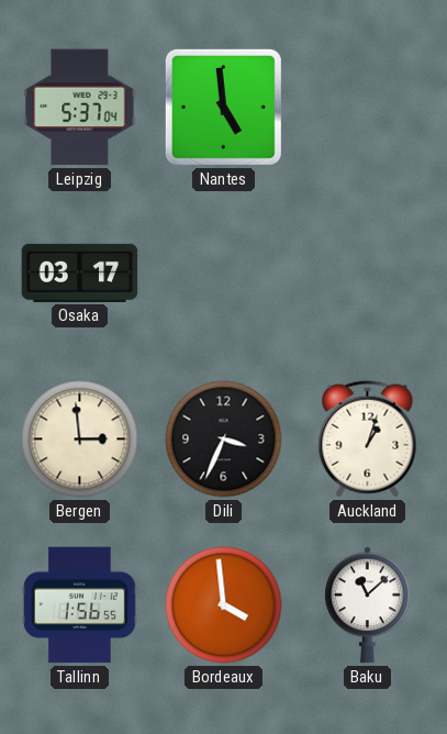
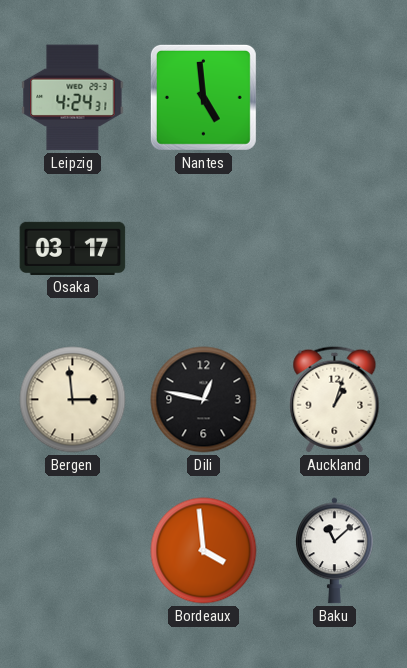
Leipzig: 5:37 -> 4:24 (73, 98)
Dili: 3:34 -> 12:47 (204, 400)
Tallinn: 1:56 -> none (79, 605)
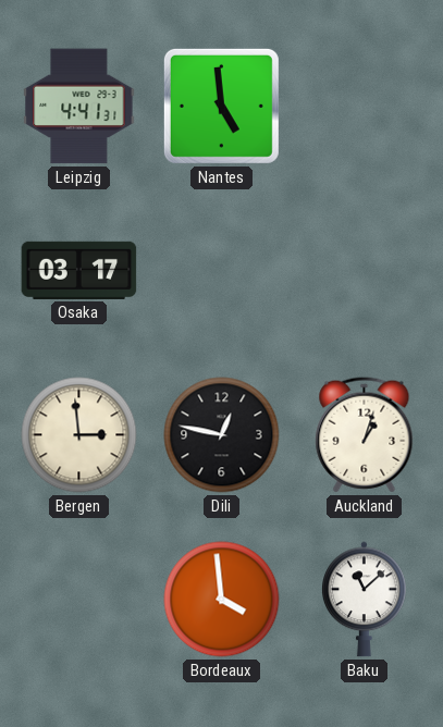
Leipzig: 4:24 -> 4:41 (79, 107)
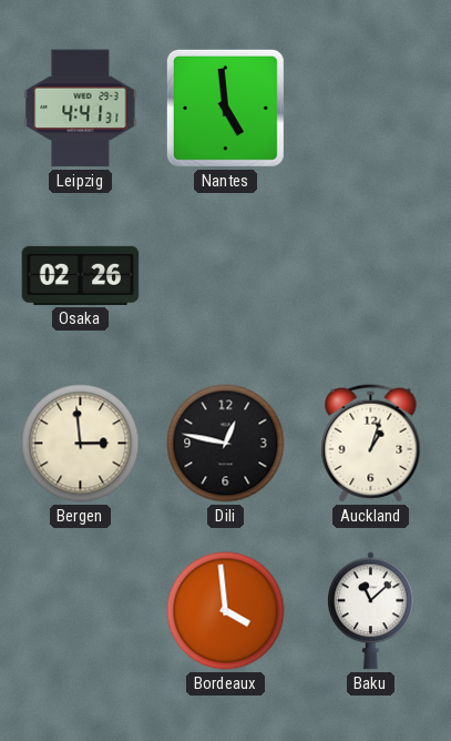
Osaka: 03:17 -> 02:26 (81, 275)
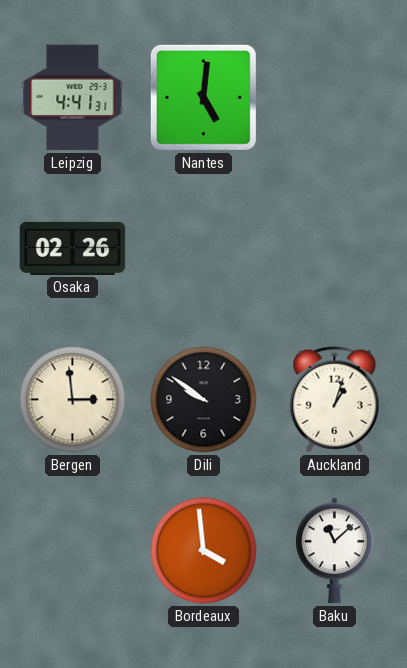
Nantes: 4:59 -> 5:01 (203, 97)
Dili: 12:47 -> 9:51 (204, 400)
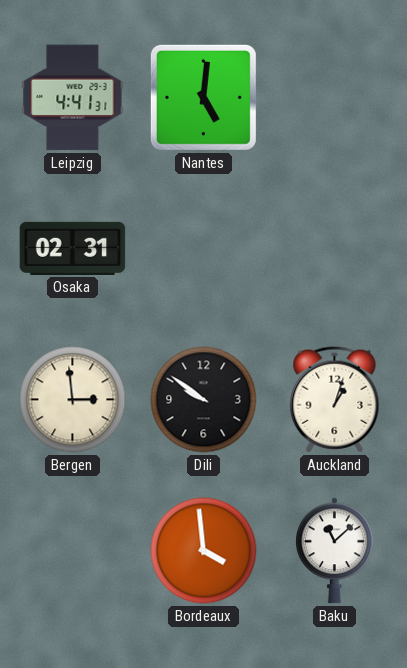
Osaka: 02:26 -> 02:31 (73, 248)
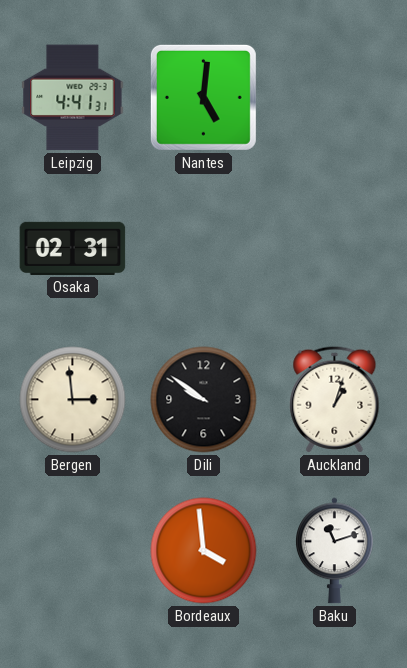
Baku: 11:08 -> 11:12 (335, 551)
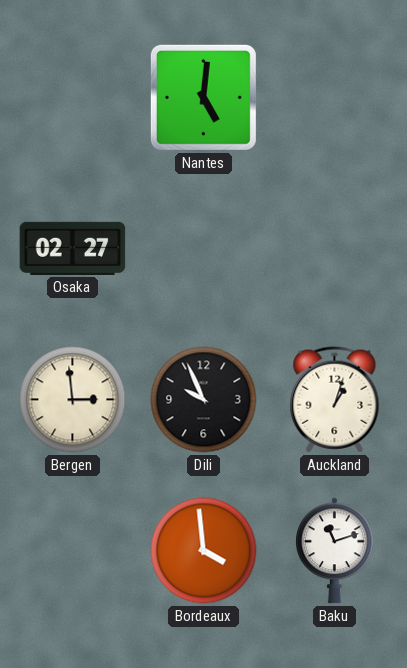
Leipzig: 4:41 -> none (73, 98)
Osaka: 02:31 -> 02:27 (73, 248)
Dili: 9:51 -> 9:56 (204, 400)
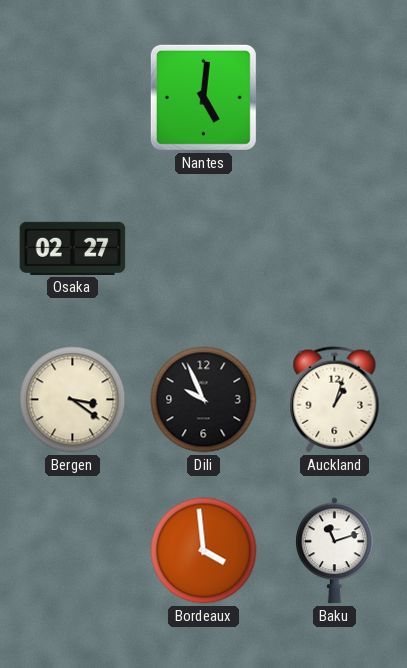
Bergen: 2:59 -> 3:21 (73, 400)
